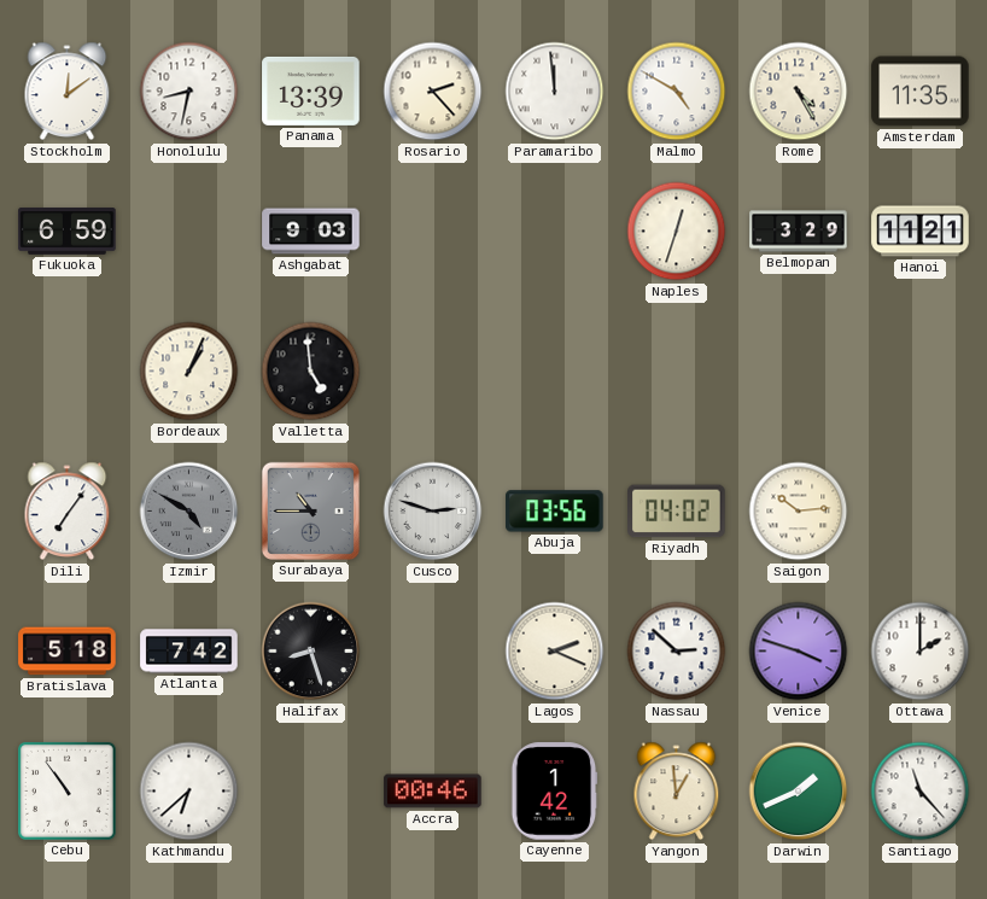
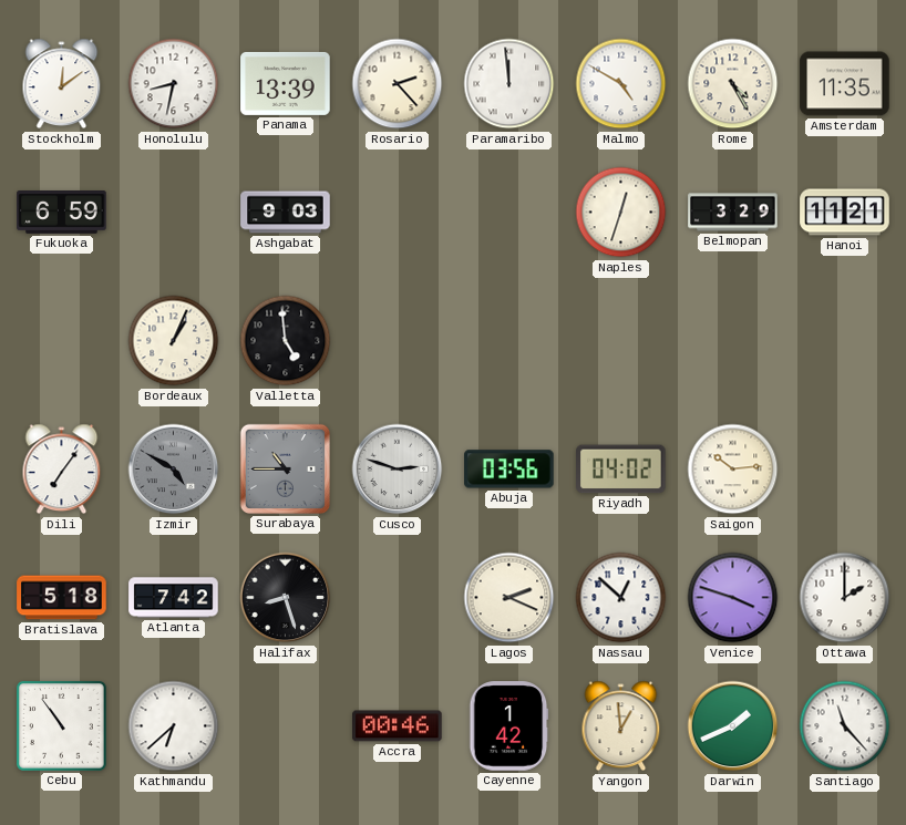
Nassau: 2:52 -> 12:52 (621, 598)
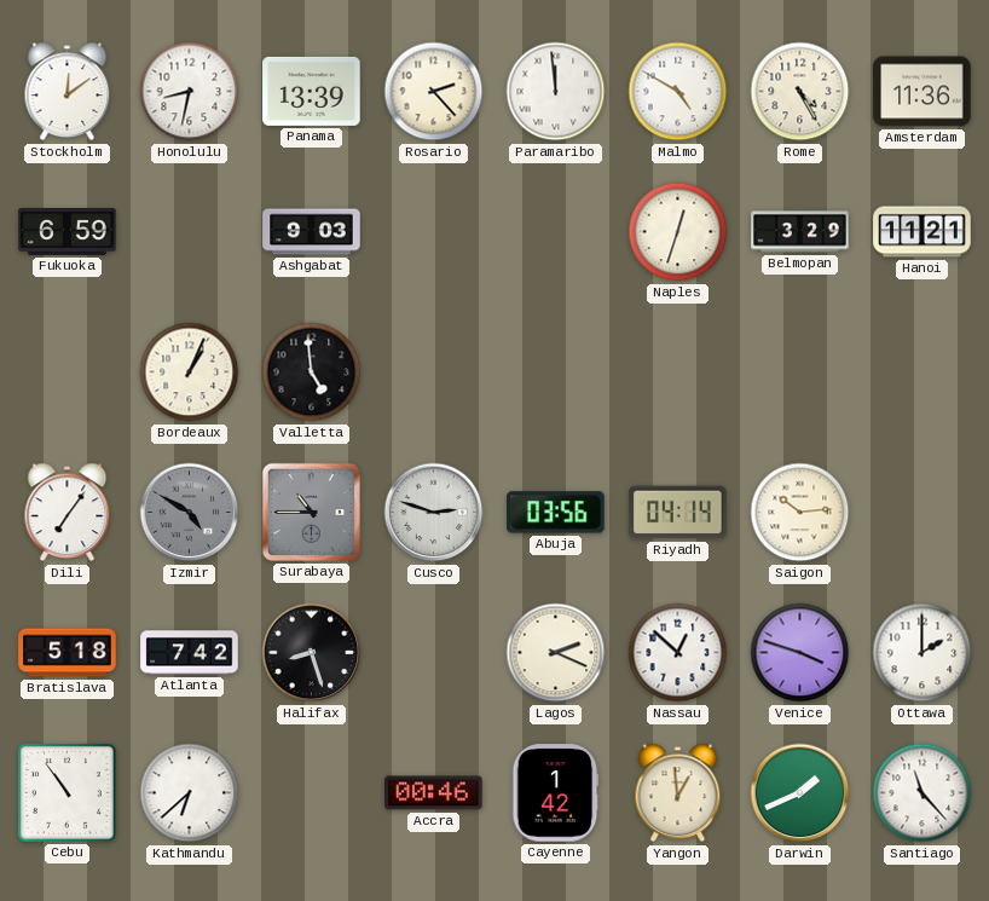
Amsterdam: 11:35 -> 11:36 (923, 92)
Riyadh: 04:02 -> 04:14 (678, 513)
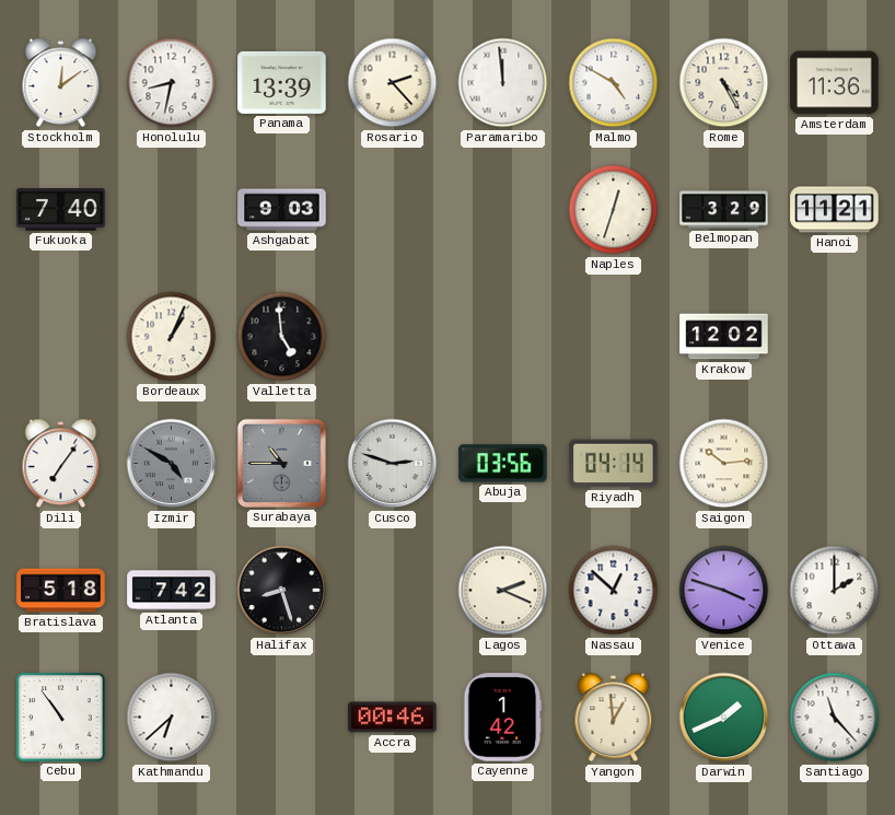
Fukuoka: 6:59 -> 7:40 (61, 210)
Krakow: none -> 12:02 (724, 337)
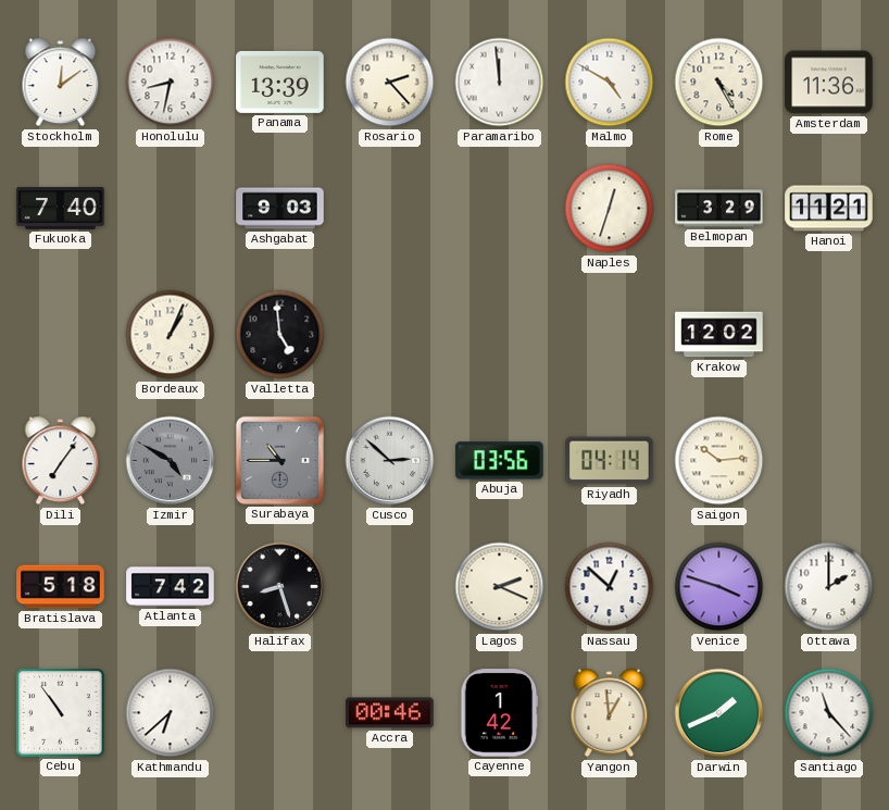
Cusco: 2:48 -> 2:52 (390, 461)
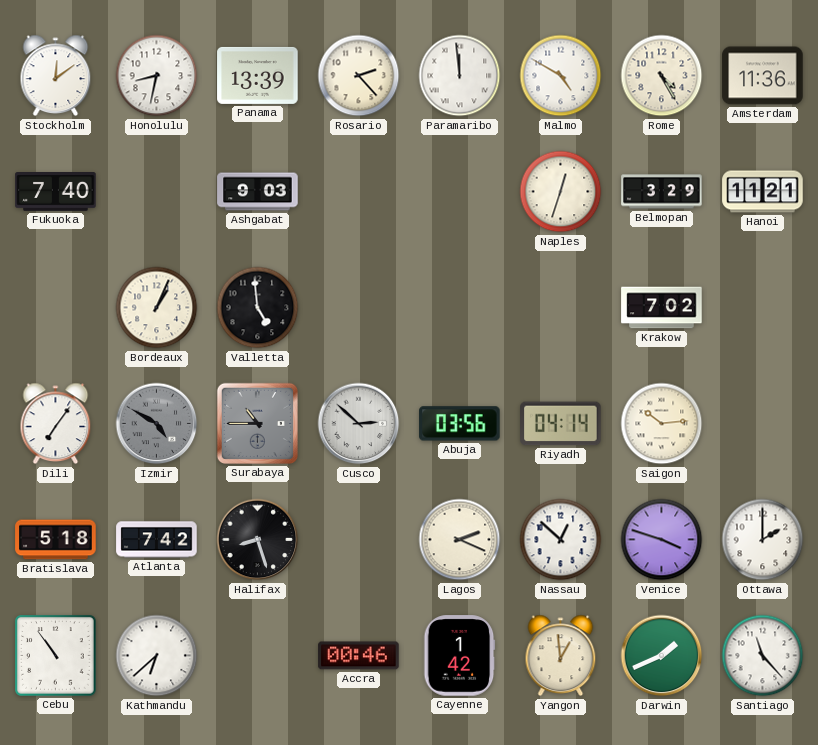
Krakow: 12:02 -> 7:02 (662, 308)
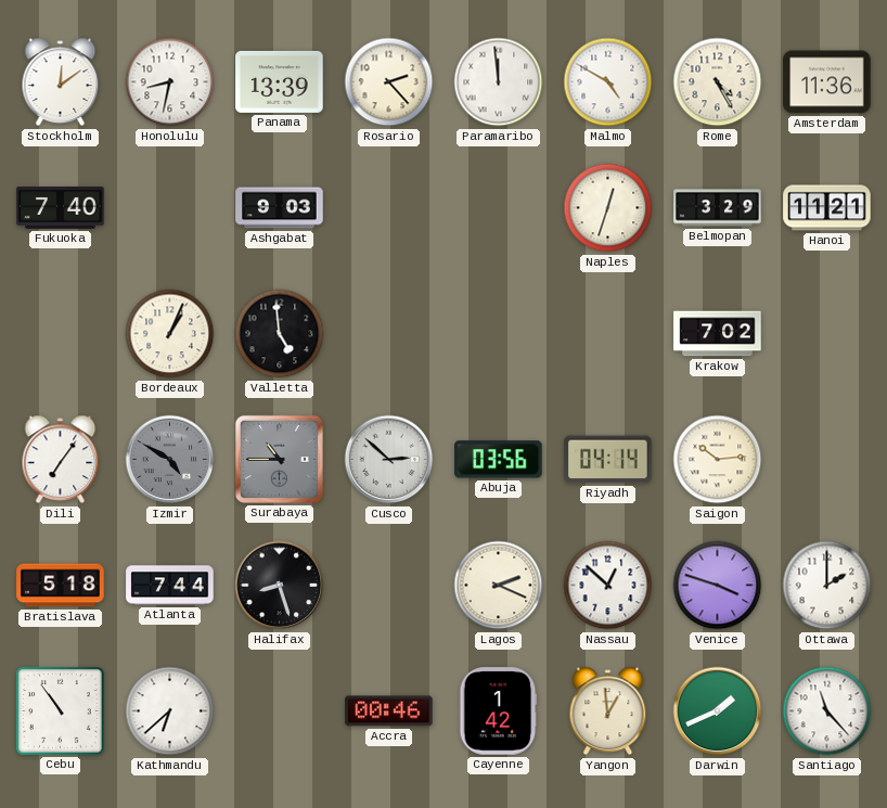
Atlanta: 7:42 -> 7:44 (170, 586)
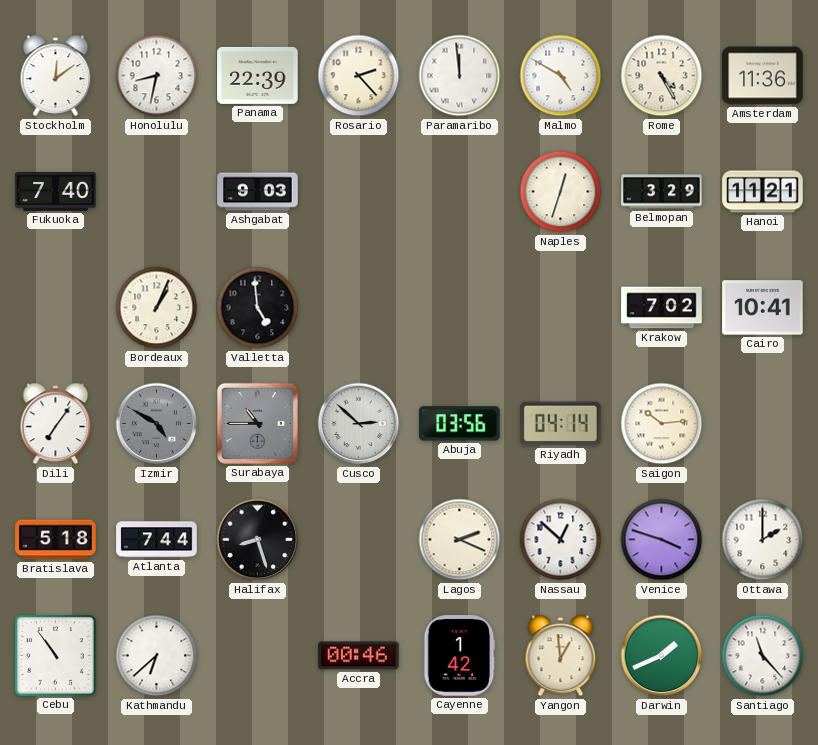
Panama: 13:39 -> 22:39 (258, 75)
Cairo: none -> 10:41 (763, 308)
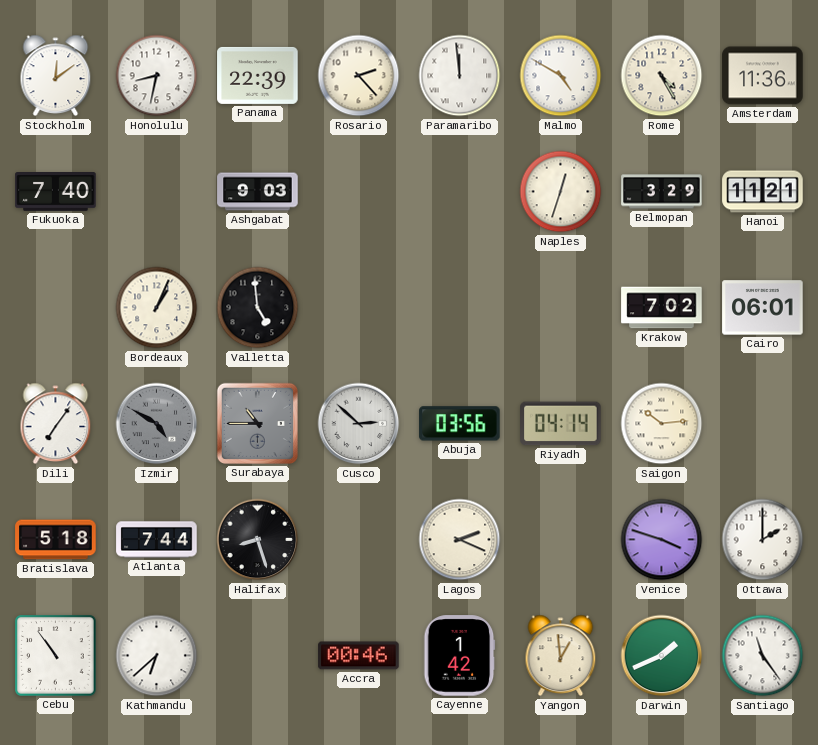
Cairo: 10:41 -> 06:01 (763, 308)
Nassau: 12:52 -> none (561, 540)
Santiago: 11:23 -> 11:24 (763, 656)
